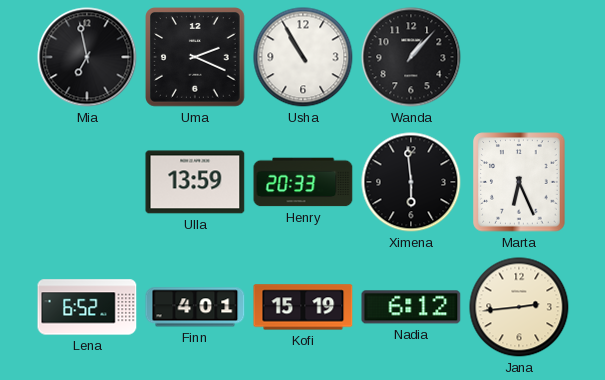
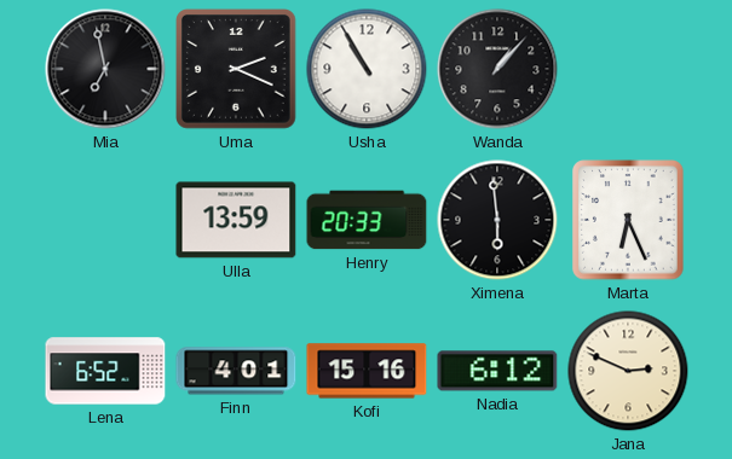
Kofi: 15:19 -> 15:16 (367, 371)
Jana: 2:44 -> 2:49 (628, 371)
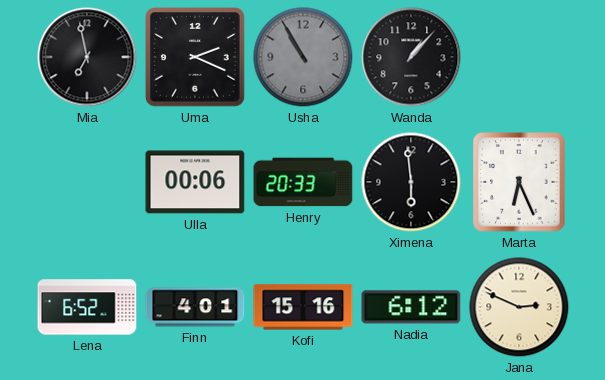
Usha dial: white -> grey (303, 57)
Ulla: 13:59 -> 00:06 (195, 182)
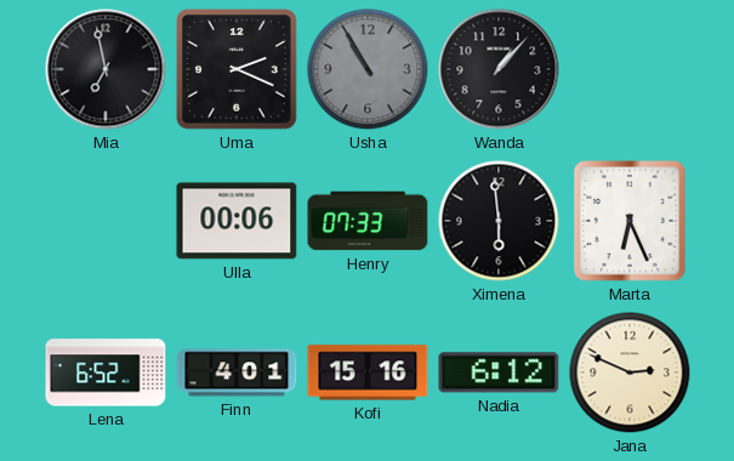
Henry: 20:33 -> 07:33 (368, 221)
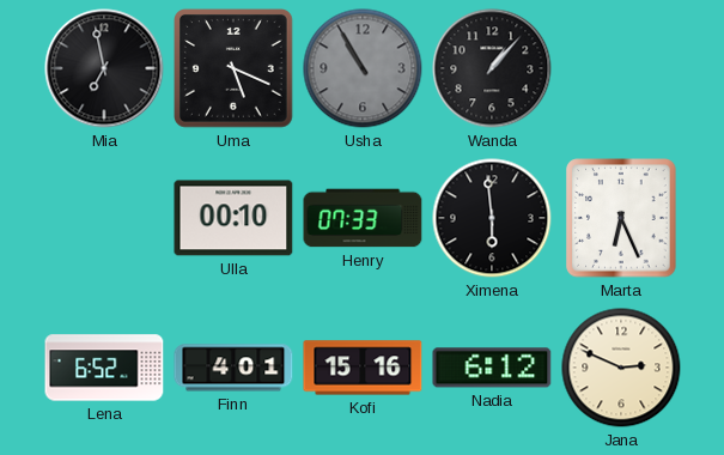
Uma: 2:19 -> 5:19 (235, 69)
Ulla: 00:06 -> 00:10 (233, 218)
